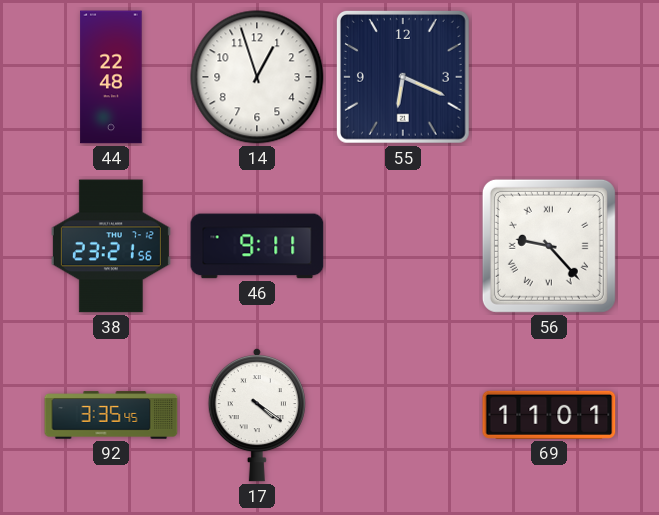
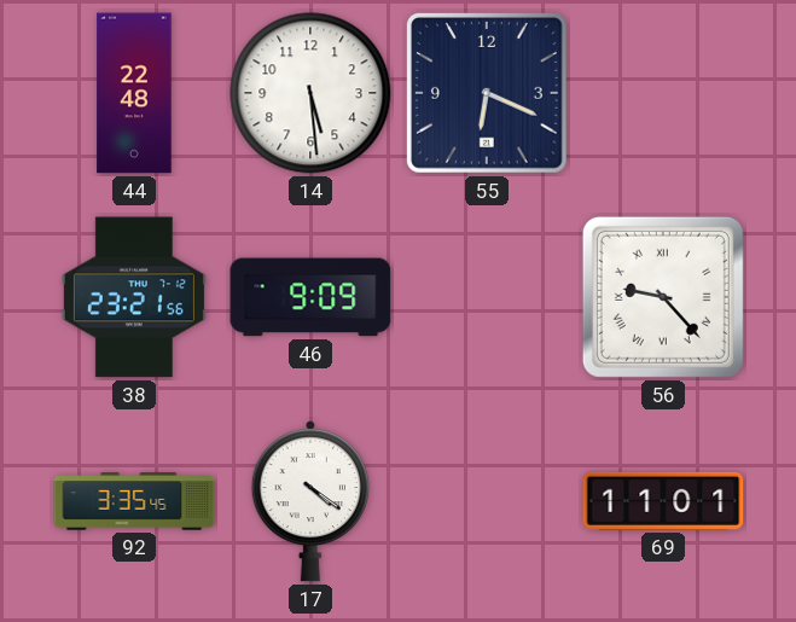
14: 12:57 -> 5:29 (310, 93)
46: 9:11 -> 9:09 (310, 297)
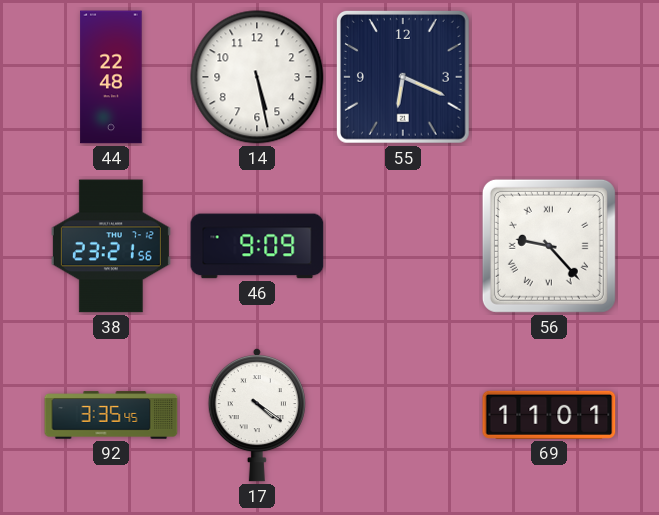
14: 5:29 -> 5:28 (257, 77)
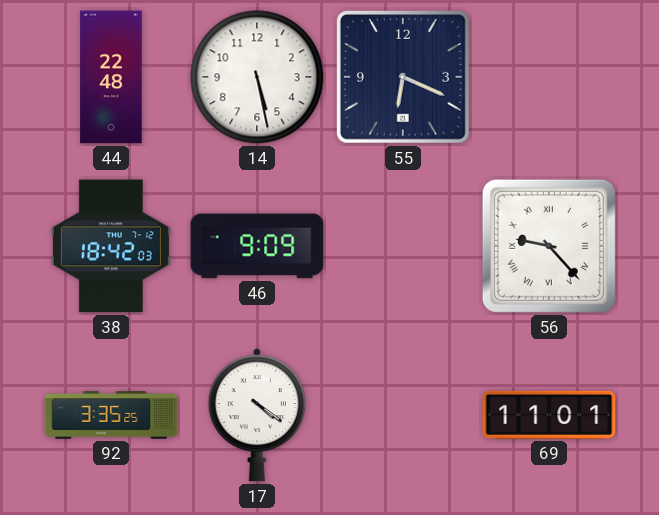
38: 23:21 -> 18:42 (111, 246)
92: 3:35:45 -> 3:35:25 (111, 415)
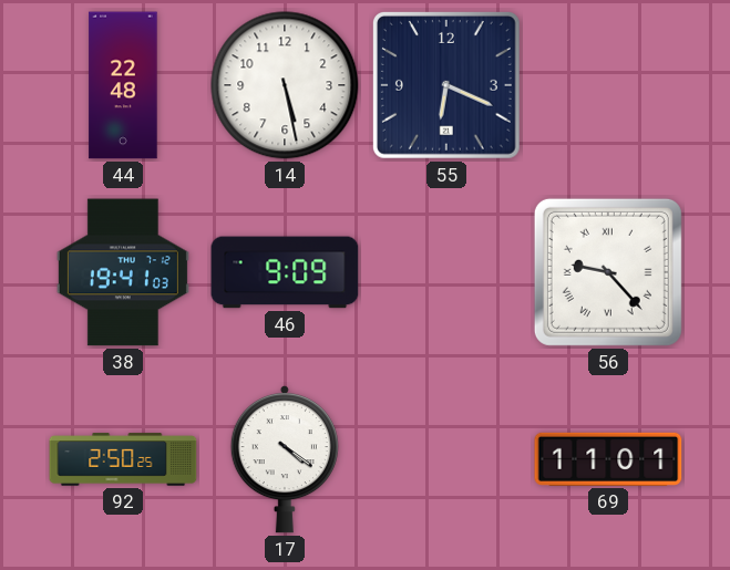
38: 18:42 -> 19:41 (123, 272)
92: 3:35 -> 2:50 (123, 459)
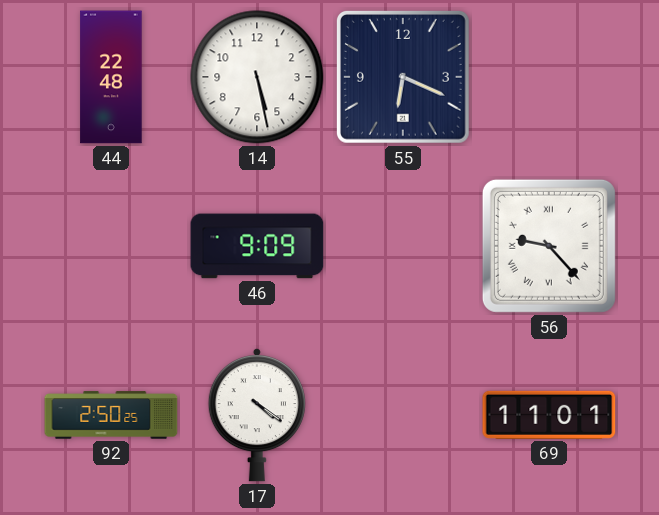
38: 19:41 -> none (123, 272)
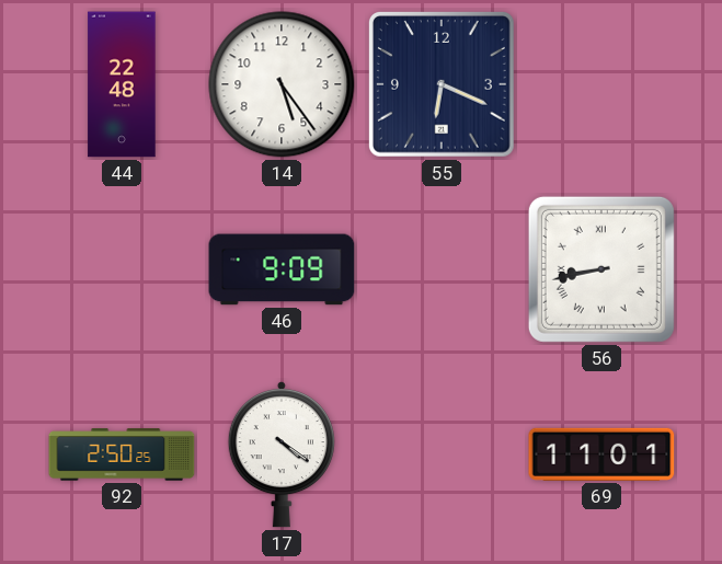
14: 5:28 -> 5:24 (282, 84)
56: 9:23 -> 8:43 (601, 269)
